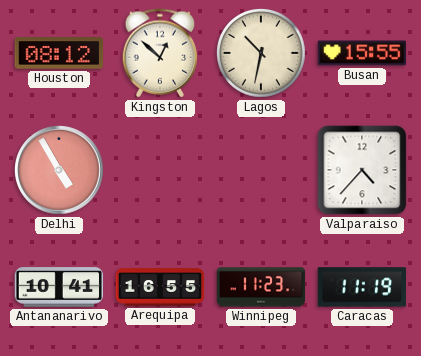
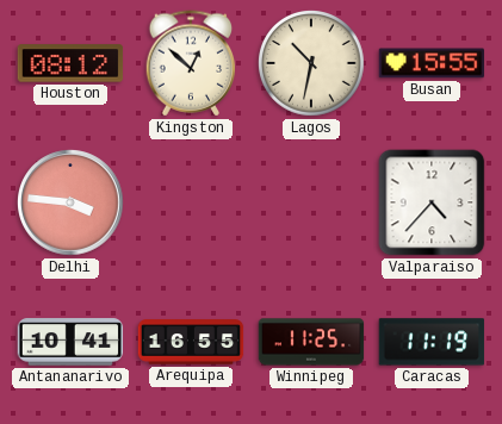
Delhi: 4:55 -> 3:46 (70, 202)
Winnipeg: 11:23 -> 11:25 (311, 342)
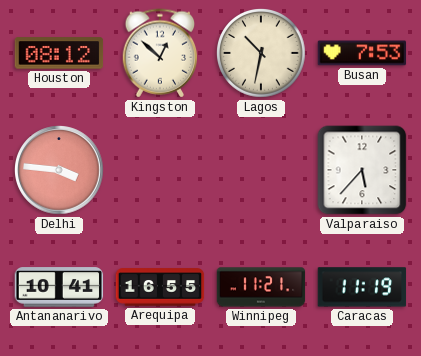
Busan: 15:55 -> 7:53 (362, 53)
Valparaiso: 4:37 -> 5:37 (362, 170)
Winnipeg: 11:25 -> 11:21 (261, 287)
